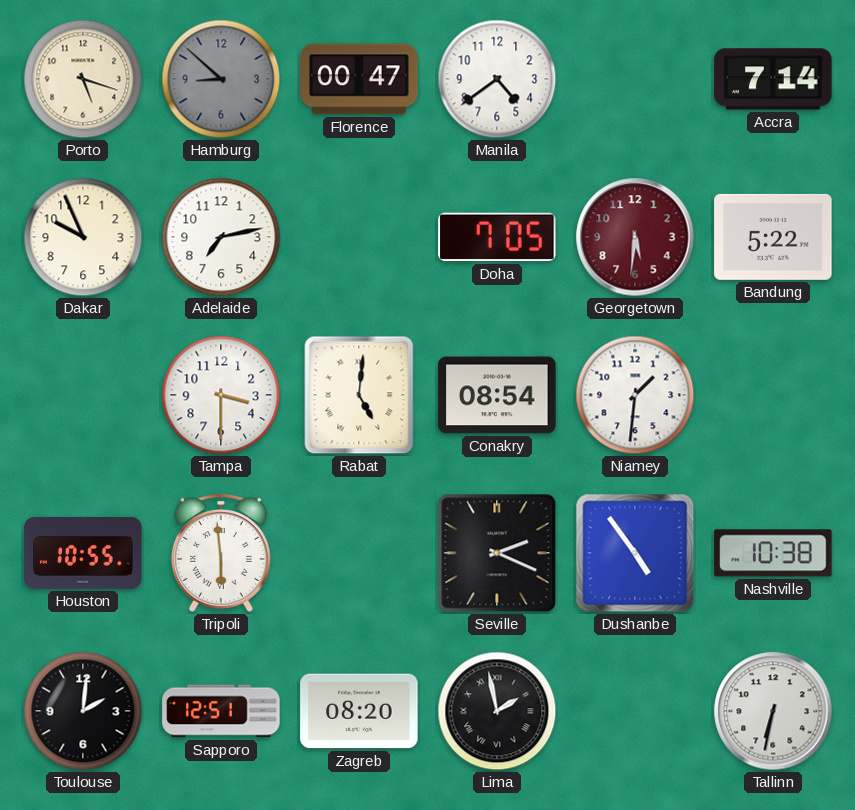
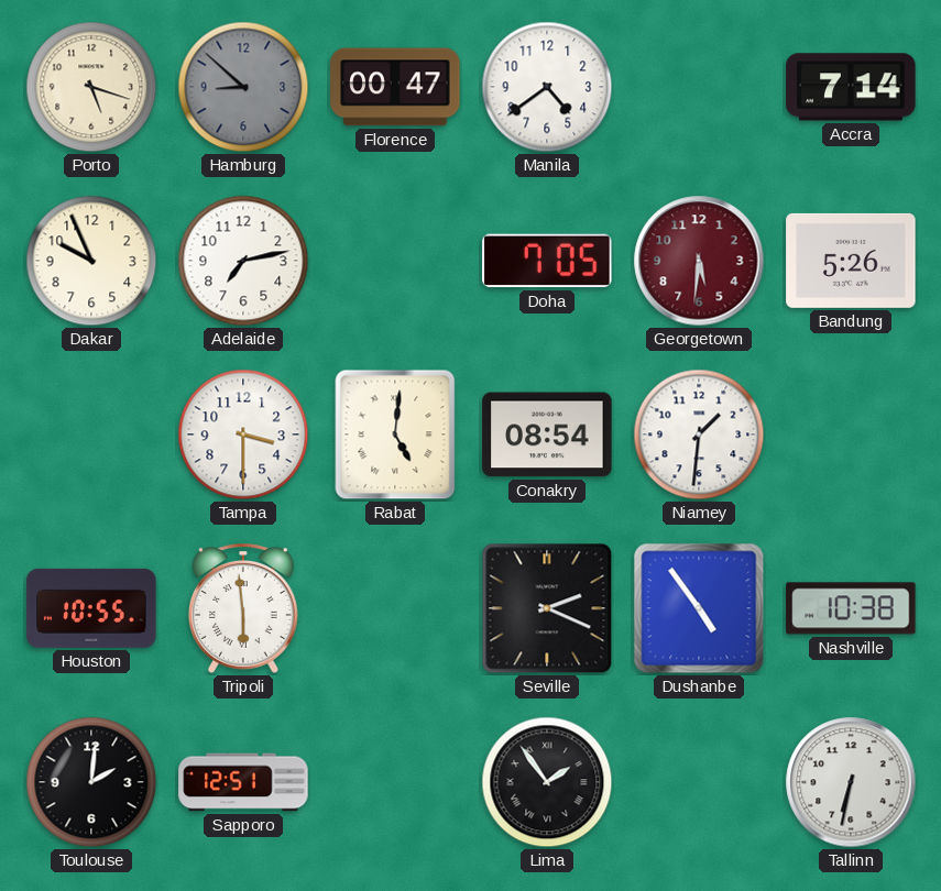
Bandung: 5:22 -> 5:26 (851, 261)
Zagreb: 08:20 -> none (359, 711)
Lima: 1:58 -> 1:54 (547, 782)
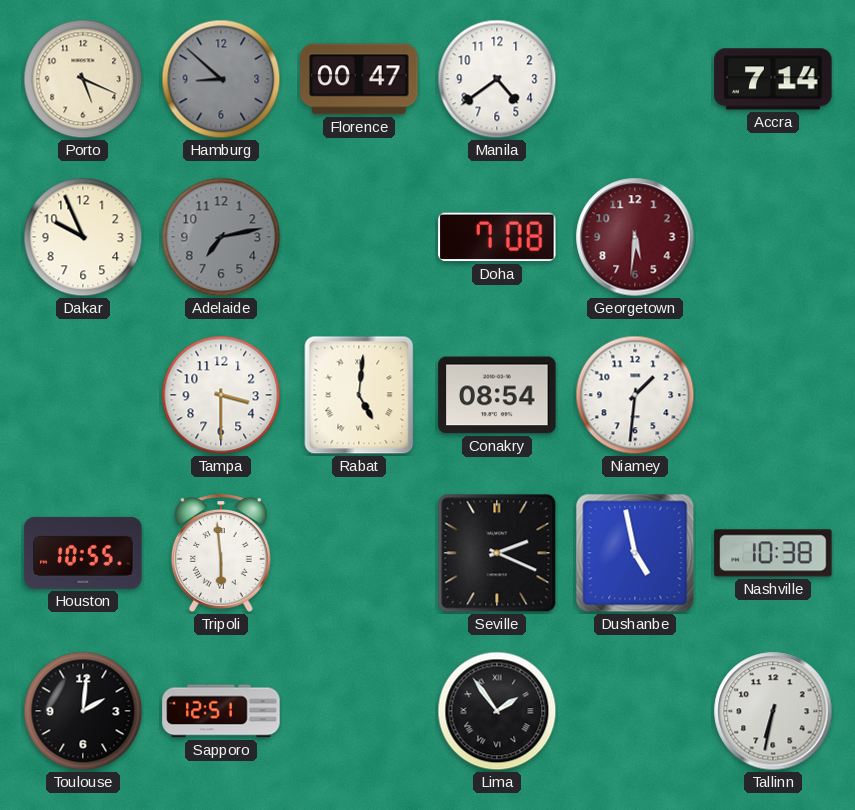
Porto: 5:18 -> 5:19 (83, 79)
Adelaide dial: white -> grey (221, 237)
Doha: 7:05 -> 7:08 (497, 237)
Bandung: 5:26 -> none (851, 261)
Dushanbe: 4:54 -> 4:58 (635, 553)
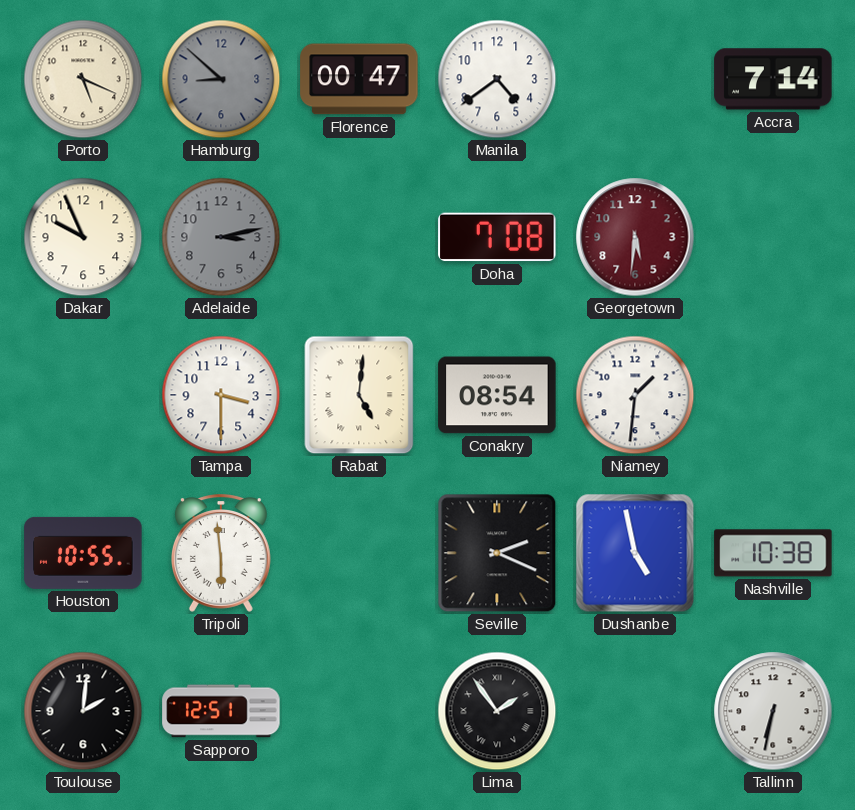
Adelaide: 7:13 -> 3:13 (221, 237)
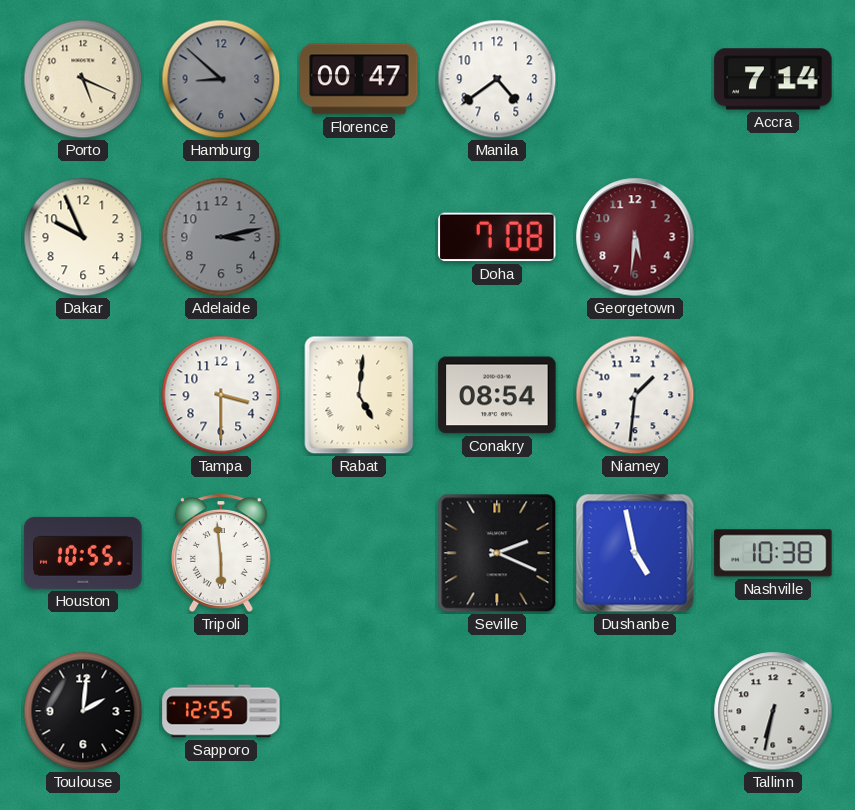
Sapporo: 12:51 -> 12:55 (221, 711)
Lima: 1:54 -> none (497, 711)
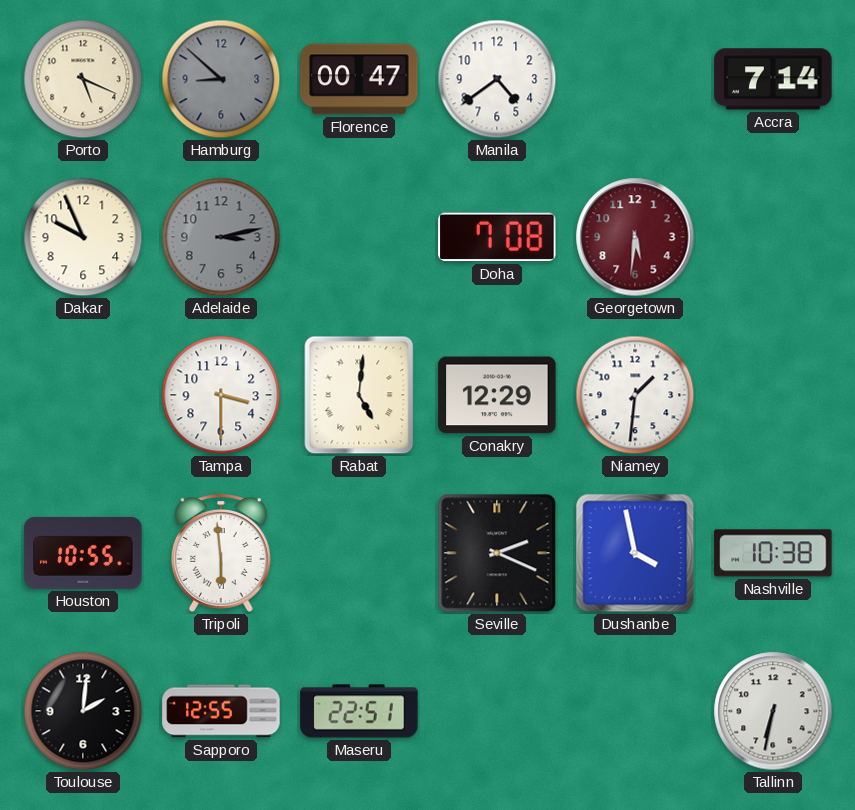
Conakry: 08:54 -> 12:29 (497, 395)
Dushanbe: 4:58 -> 3:58 (635, 553)
Maseru: none -> 22:51 (359, 711)
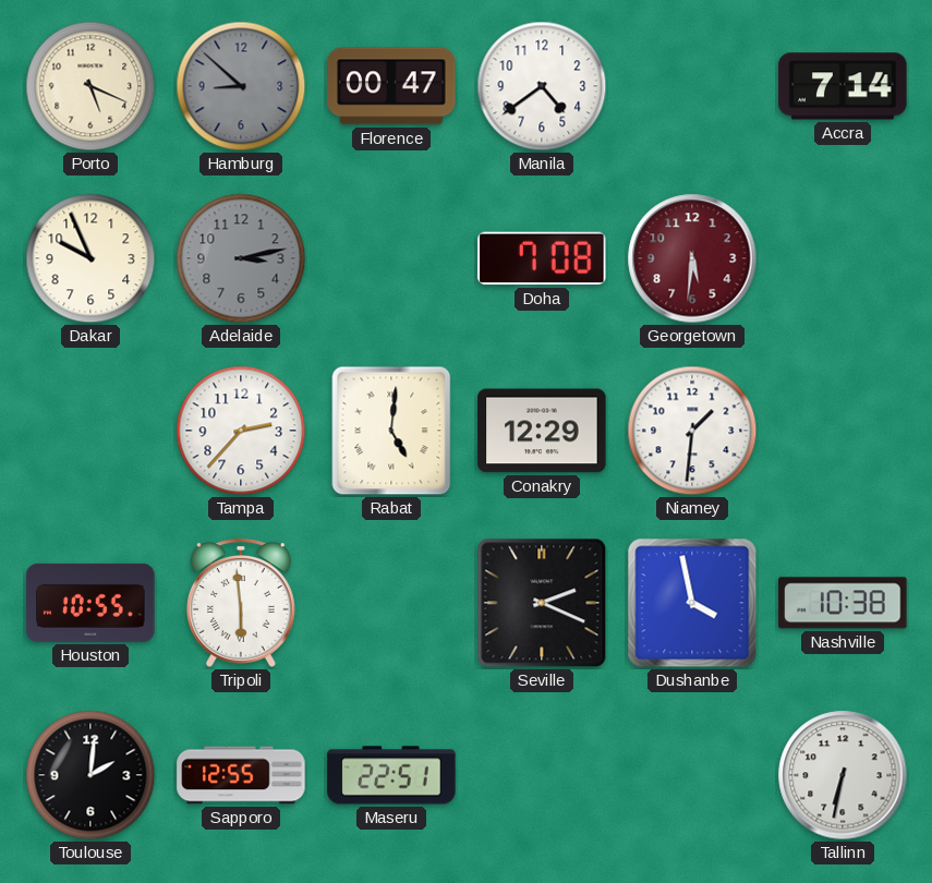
Tampa: 3:30 -> 2:37 (241, 431)
